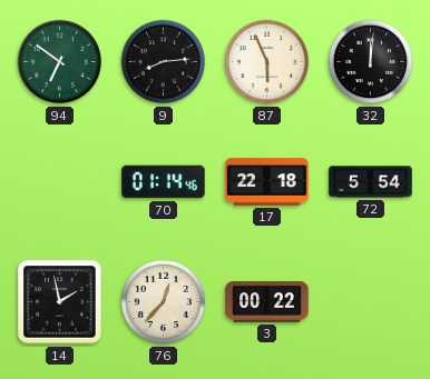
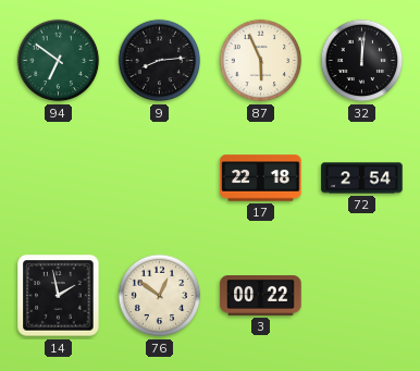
70: 01:14 -> none (164, 182)
72: 5:54 -> 2:54 (362, 178)
76: 12:37 -> 12:51 (160, 296)
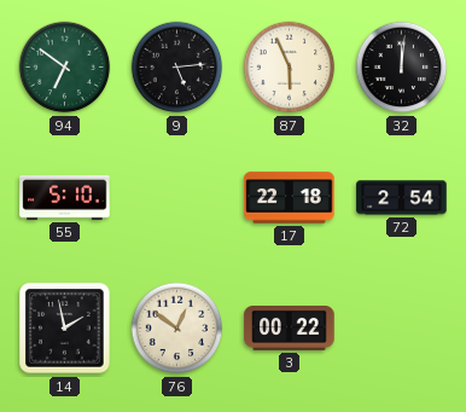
9: 8:14 -> 5:14 (177, 68)
55: none -> 5:10 (65, 198)
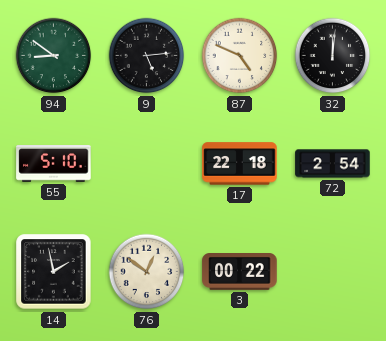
94: 6:51 -> 8:51 (54, 56)
87: 5:56 -> 4:49 (240, 56)
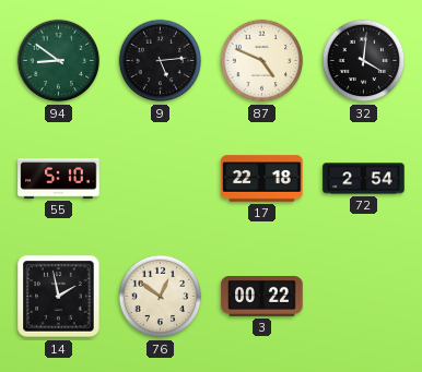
32: 12:01 -> 4:01 (364, 61)
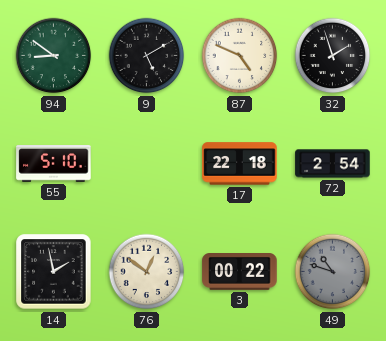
9: 5:14 -> 5:10 (147, 56)
32: 4:01 -> 1:57 (333, 56)
49: none -> 10:48 (333, 272)
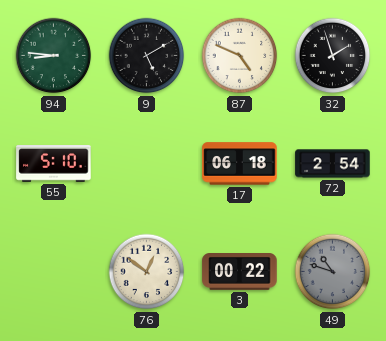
94: 8:51 -> 8:46 (54, 56)
17: 22:18 -> 06:18 (240, 164)
14: 1:58 -> none (54, 272)
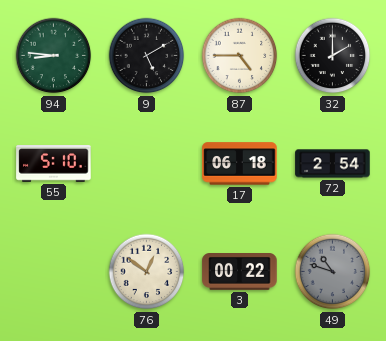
87: 4:49 -> 4:45 (240, 56)
32: 1:57 -> 2:00 (333, 56)
